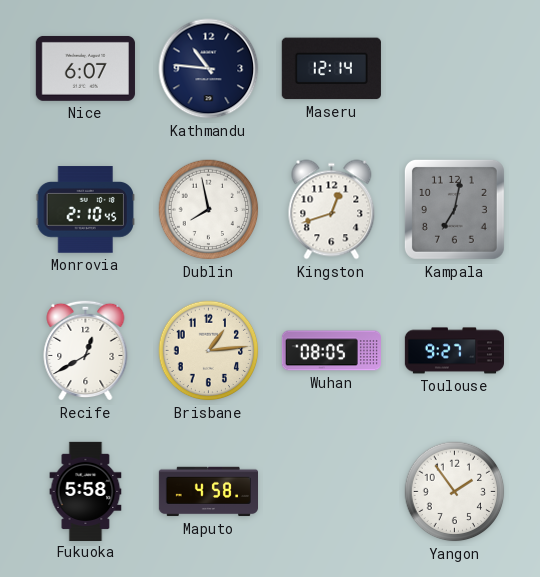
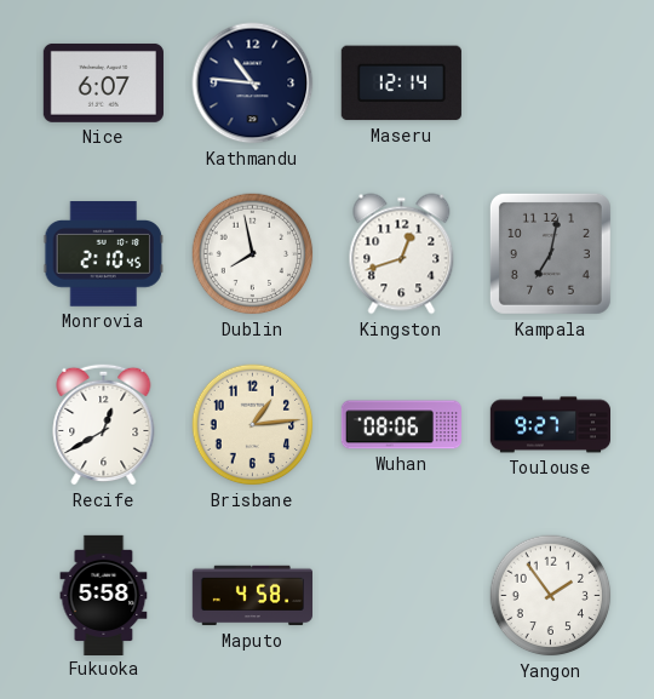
Wuhan: 08:05 -> 08:06 (401, 425)
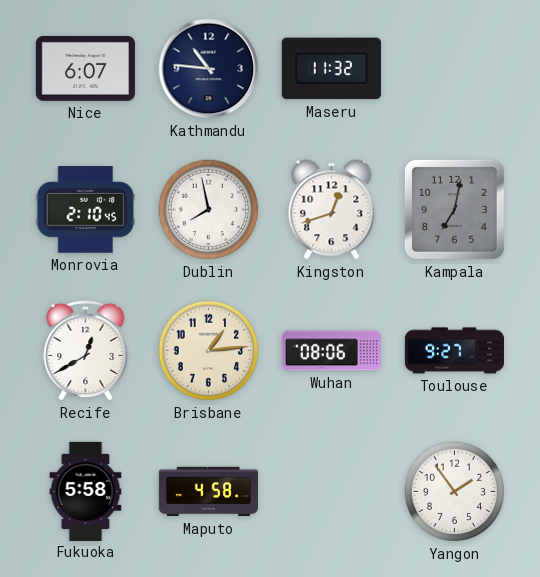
Maseru: 12:14 -> 11:32 (331, 69)
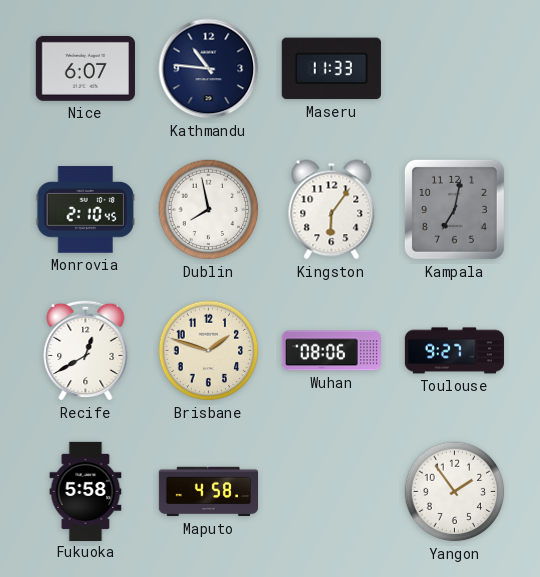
Maseru: 11:32 -> 11:33 (331, 69)
Kingston: 12:42 -> 6:06 (332, 210)
Brisbane: 1:14 -> 1:48 (209, 351)
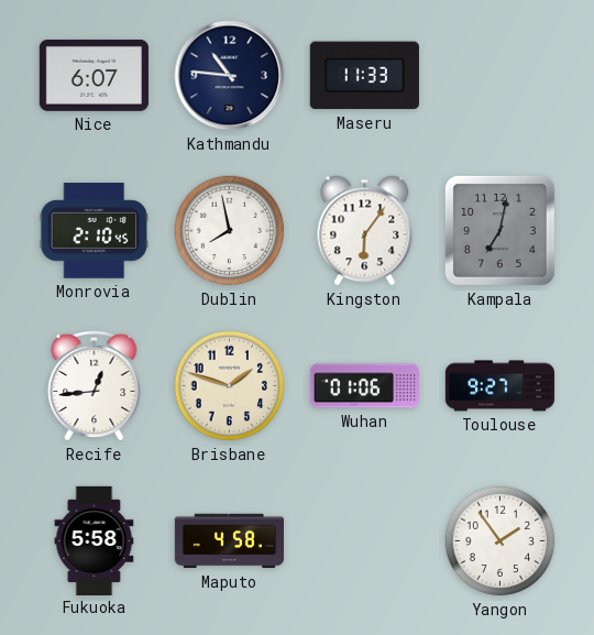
Recife: 12:40 -> 12:44 (95, 385)
Wuhan: 08:06 -> 01:06 (364, 386)
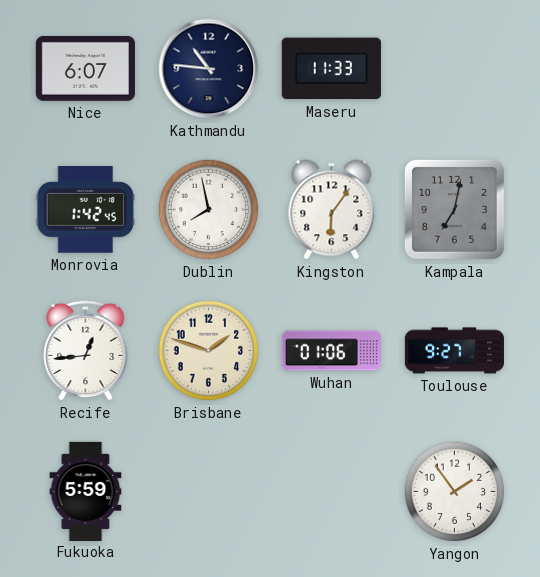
Monrovia: 2:10 -> 1:42 (85, 210)
Fukuoka: 5:58 -> 5:59 (86, 491)
Maputo: 4:58 -> none (229, 541)
